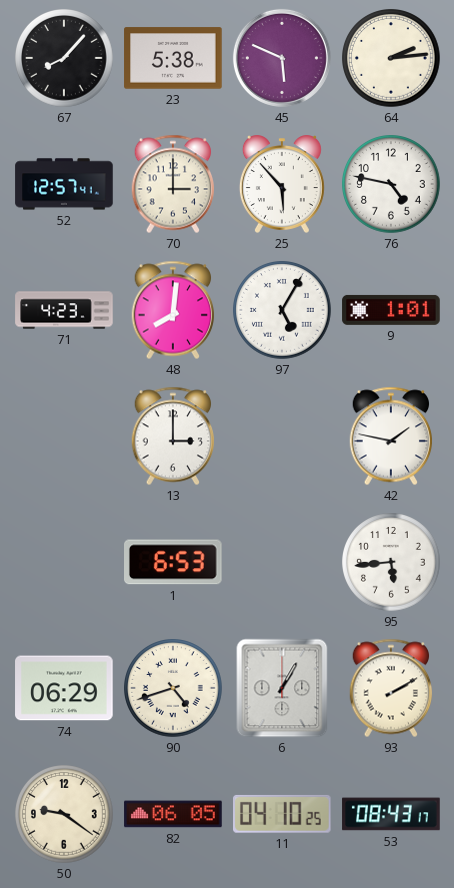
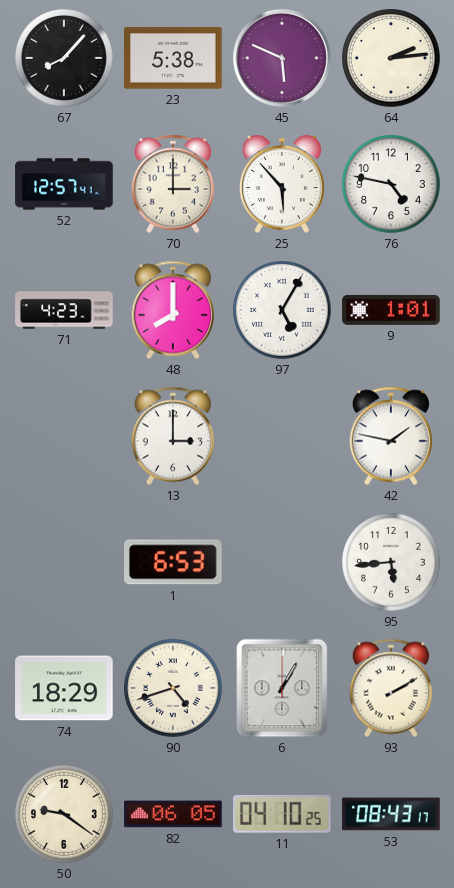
48: 8:01 -> 8:00 (173, 310)
74: 06:29 -> 18:29 (64, 688)
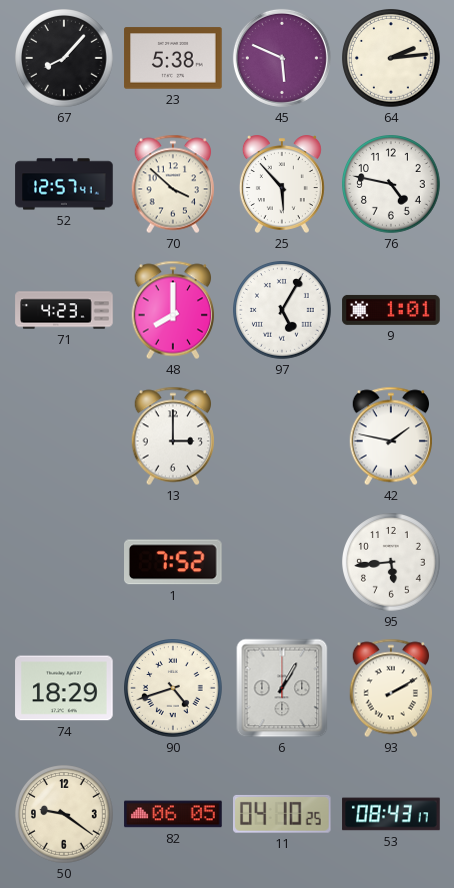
70: 3:00 -> 3:52 (173, 184)
1: 6:53 -> 7:52 (174, 562)
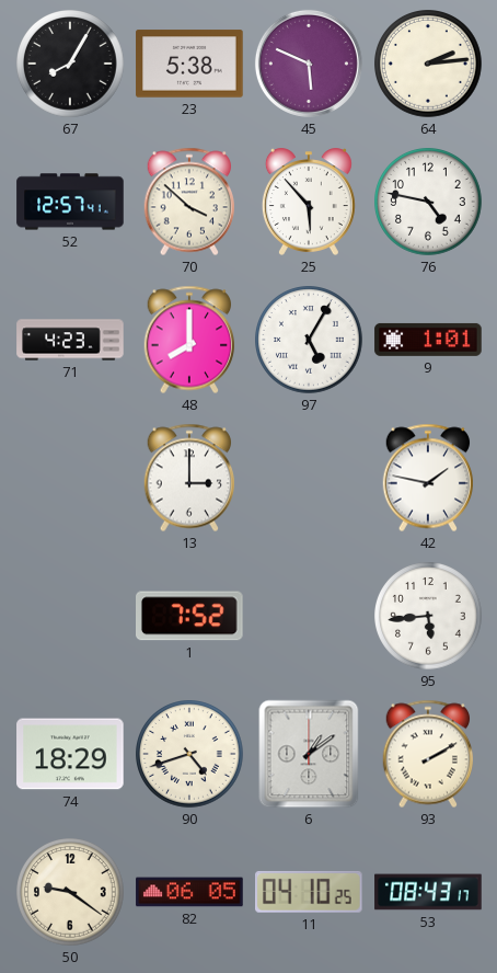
67: 8:07 -> 8:05 (71, 65)
6: 1:05 -> 1:09 (309, 754)
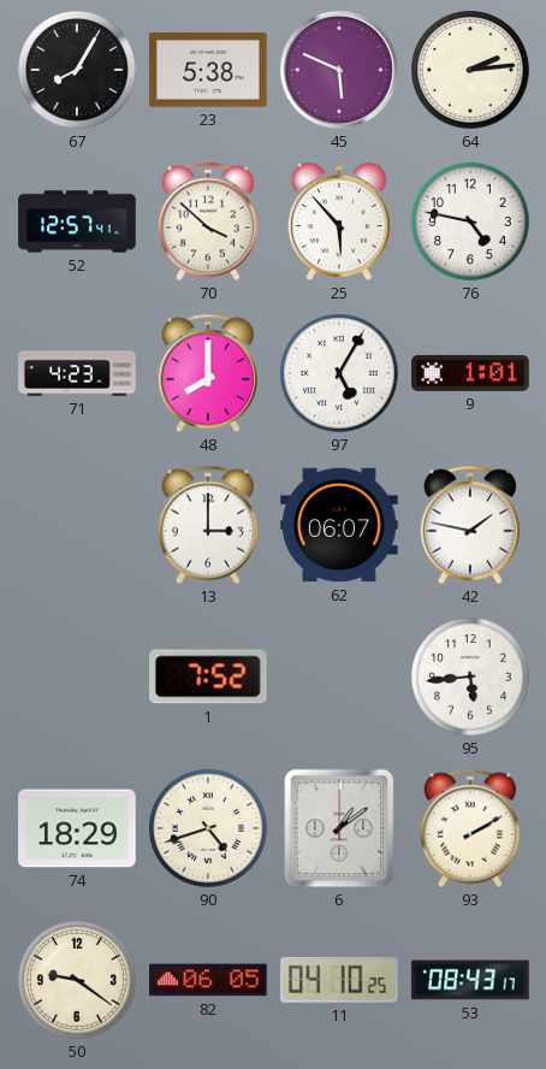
62: none -> 06:07 (339, 525)
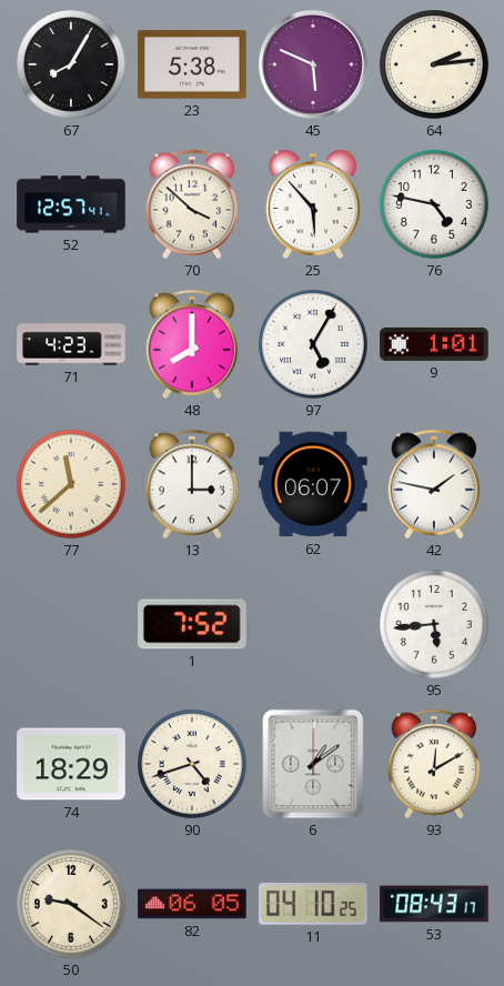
77: none -> 11:38 (72, 485)
93: 2:10 -> 12:10 (434, 764)
